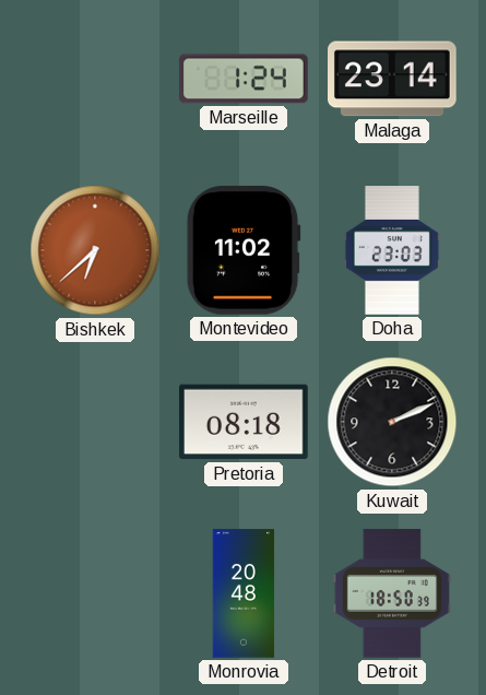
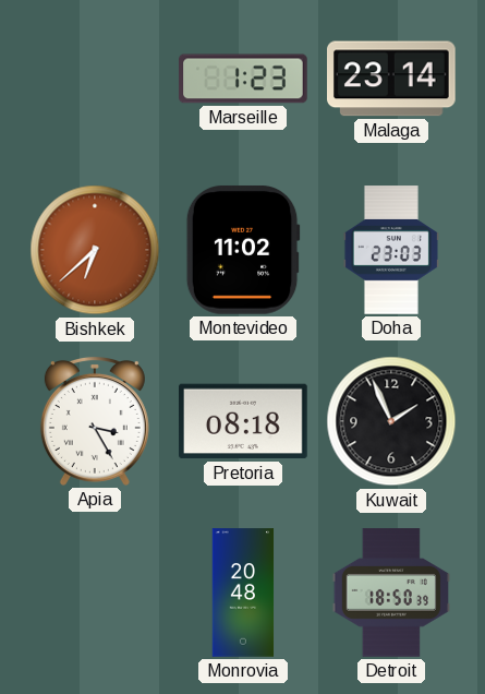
Marseille: 1:24 -> 1:23 (243, 79)
Apia: none -> 3:25 (95, 421)
Kuwait: 2:11 -> 1:56 (391, 421)
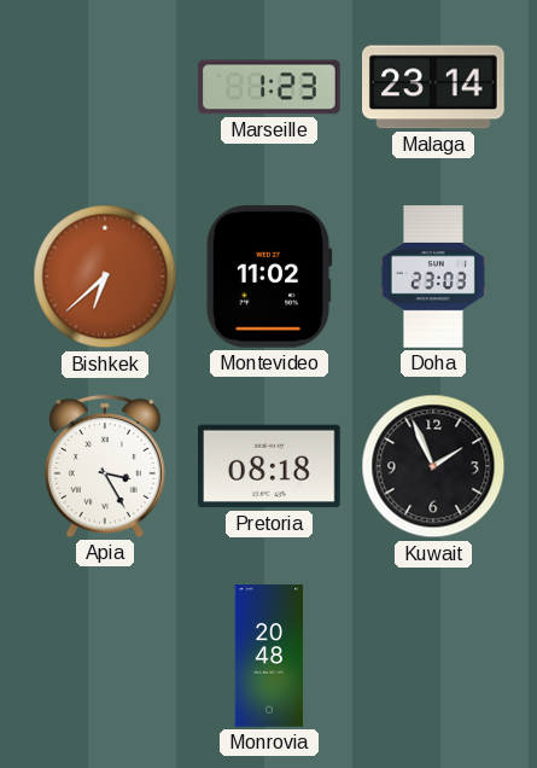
Detroit: 18:50 -> none (391, 593)
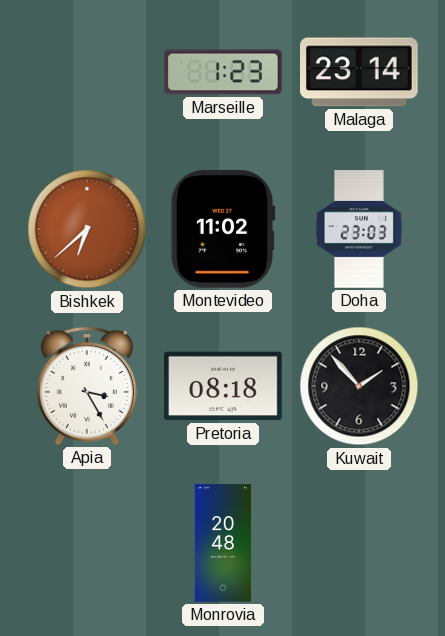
Kuwait: 1:56 -> 1:53 (359, 386)
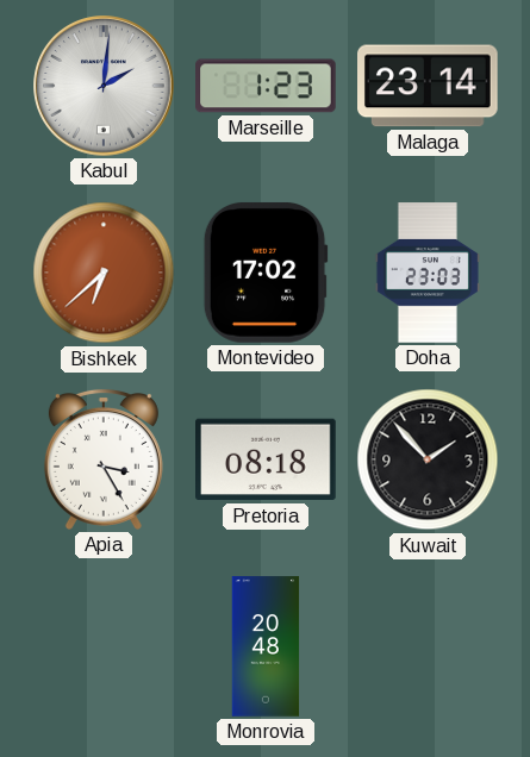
Kabul: none -> 2:01 (104, 86)
Montevideo: 11:02 -> 17:02 (266, 273)
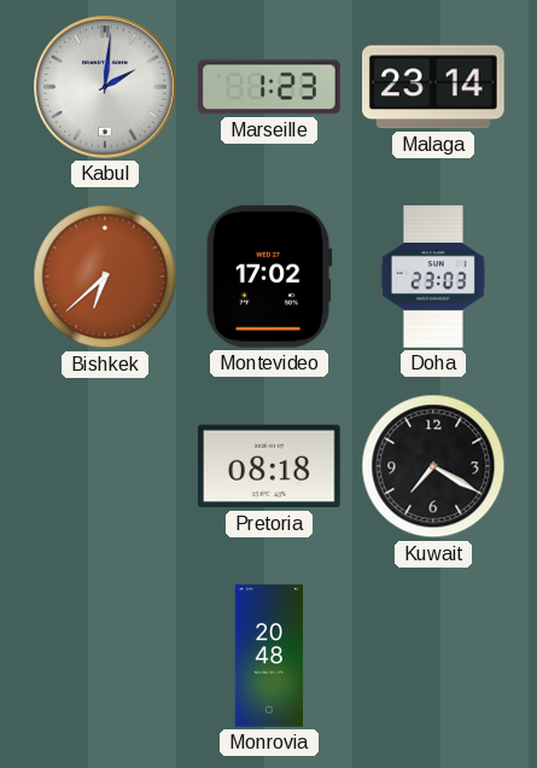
Apia: 3:25 -> none (104, 459)
Kuwait: 1:53 -> 7:20 (433, 466)
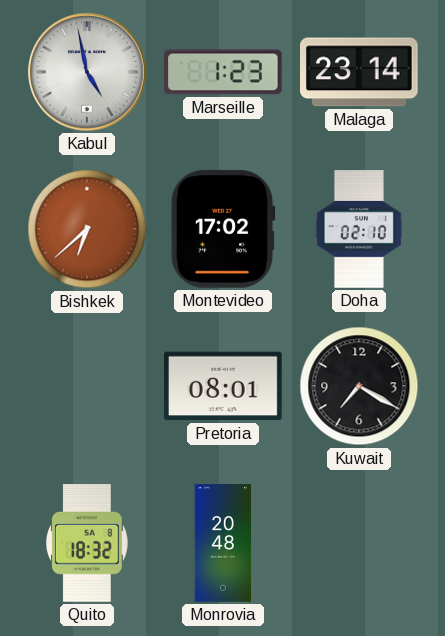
Kabul: 2:01 -> 4:58 (87, 72)
Doha: 23:03 -> 02:10 (359, 229)
Pretoria: 08:18 -> 08:01 (224, 386)
Quito: none -> 18:32 (88, 544)
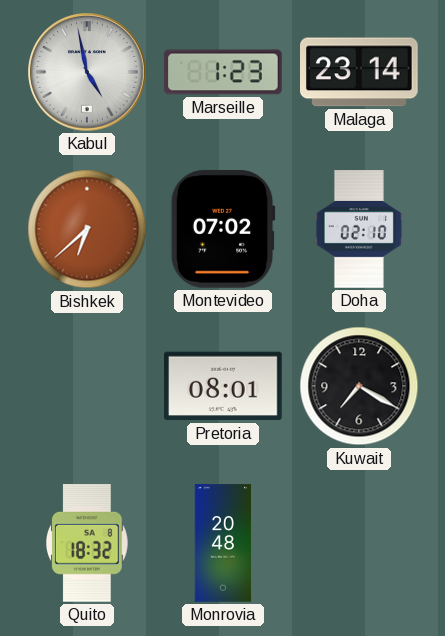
Montevideo: 17:02 -> 07:02 (223, 229)
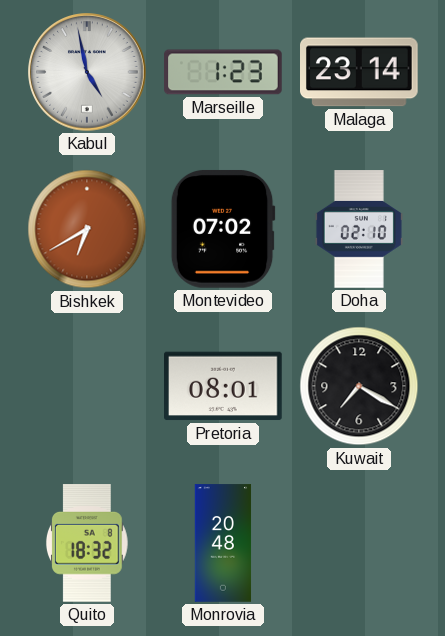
Bishkek: 6:38 -> 6:40 (87, 229)
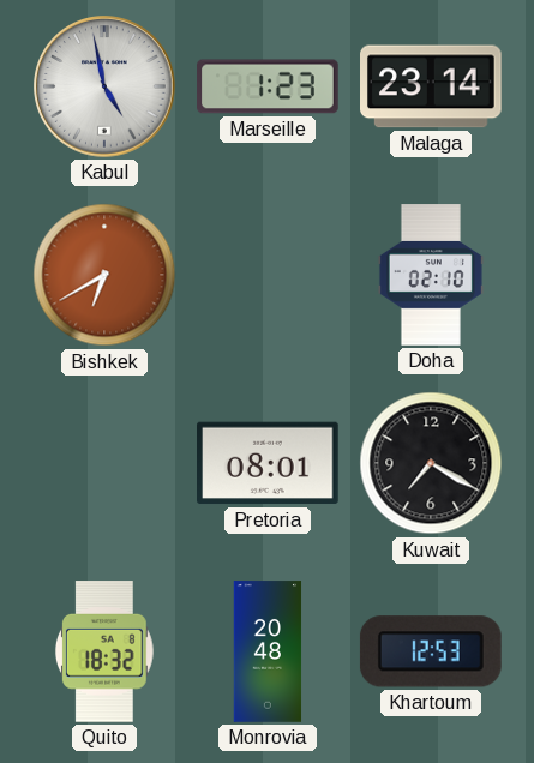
Montevideo: 07:02 -> none (223, 229)
Khartoum: none -> 12:53 (431, 651)
